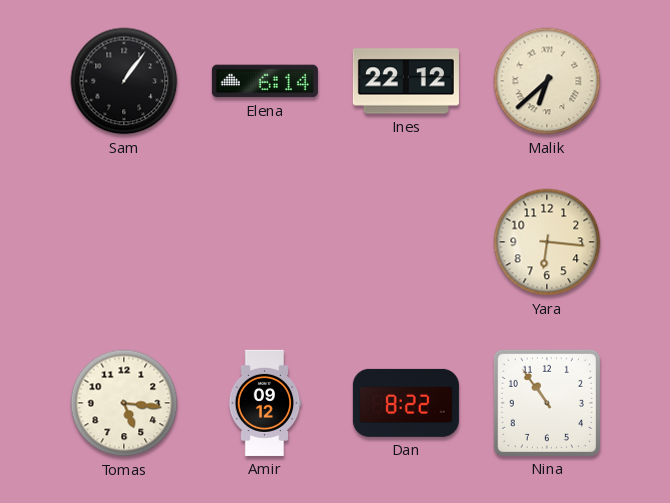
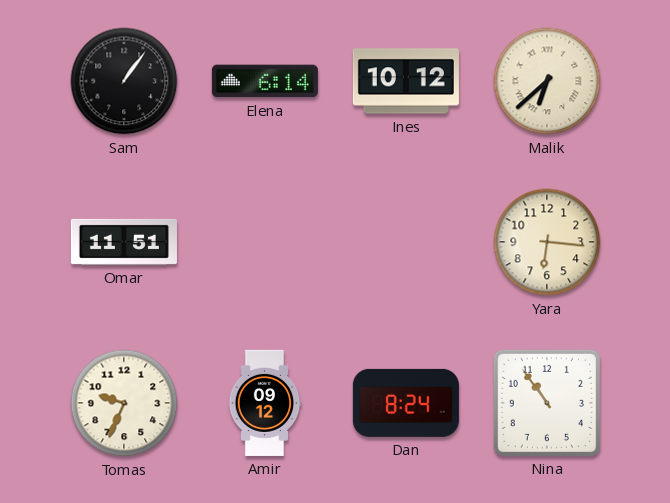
Ines: 22:12 -> 10:12 (406, 81)
Omar: none -> 11:51 (124, 242)
Tomas: 5:16 -> 9:34 (124, 403)
Dan: 8:22 -> 8:24 (406, 403)
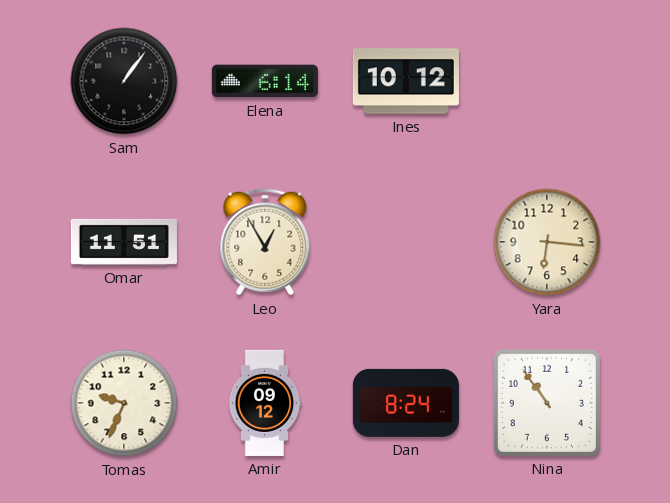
Malik: 6:38 -> none (547, 81)
Leo: none -> 12:55 (265, 242)
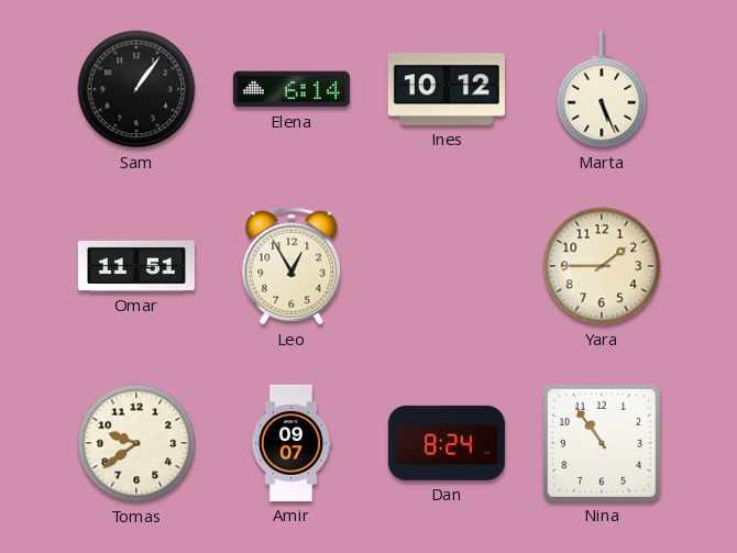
Marta: none -> 5:26 (602, 89)
Yara: 6:16 -> 1:45 (602, 266)
Tomas: 9:34 -> 9:39 (136, 443)
Amir: 09:12 -> 09:07 (291, 443)
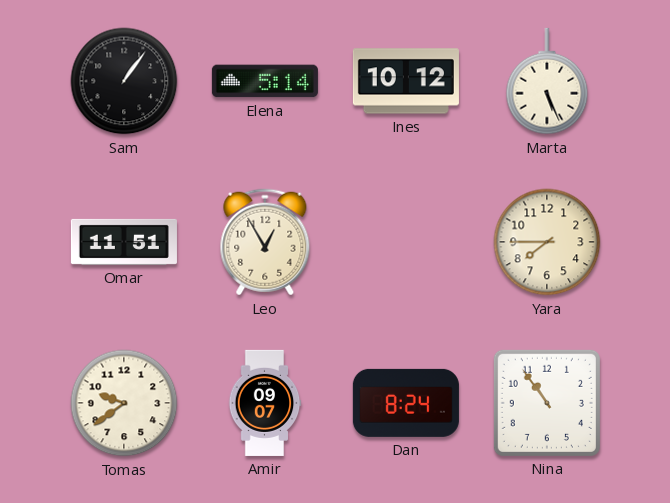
Elena: 6:14 -> 5:14 (265, 81)
Yara: 1:45 -> 7:45 (547, 242)
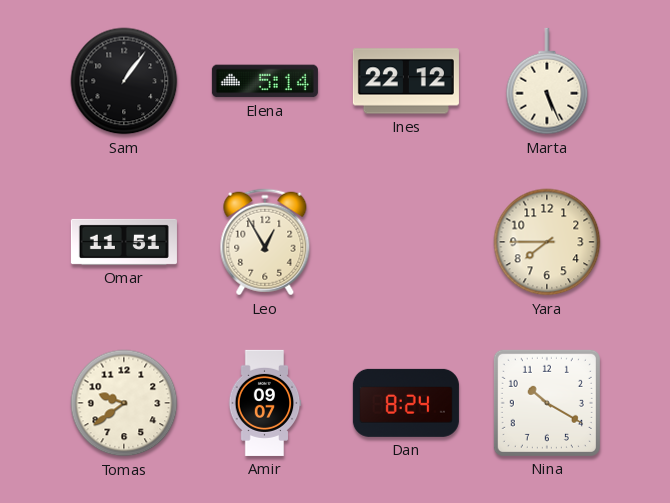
Ines: 10:12 -> 22:12 (406, 81)
Nina: 10:54 -> 10:20 (547, 403)
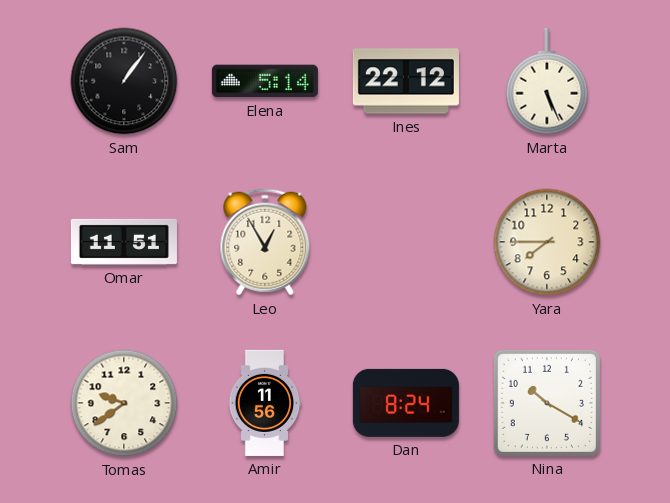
Amir: 09:07 -> 11:56 (265, 403)
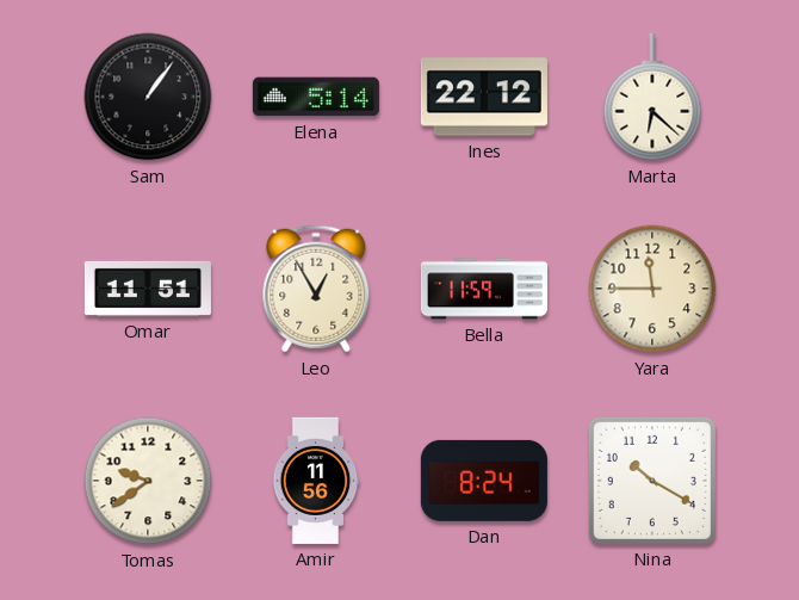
Marta: 5:26 -> 6:22 (652, 97)
Bella: none -> 11:59 (484, 289)
Yara: 7:45 -> 11:45 (652, 289)
